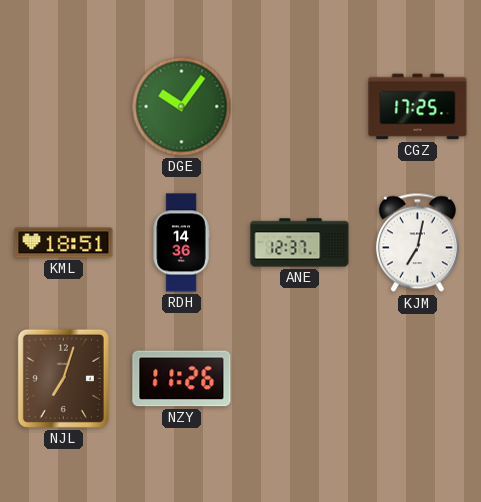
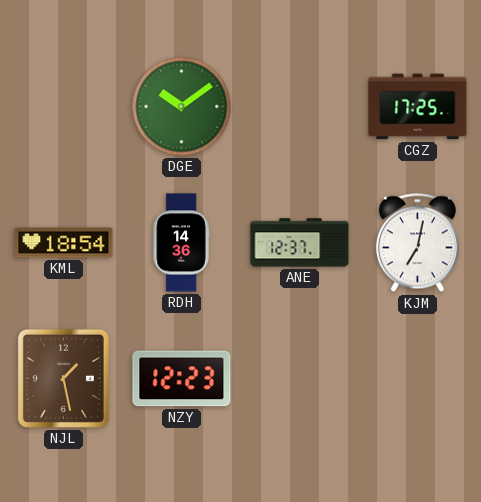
DGE: 10:06 -> 10:09 (182, 107)
KML: 18:51 -> 18:54 (64, 243)
NJL: 7:03 -> 1:28 (63, 378)
NZY: 11:26 -> 12:23 (182, 379)
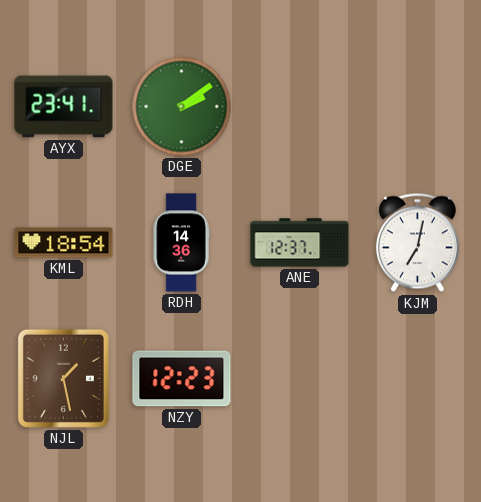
AYX: none -> 23:41 (64, 107)
DGE: 10:09 -> 2:09 (182, 107)
CGZ: 17:25 -> none (418, 107)
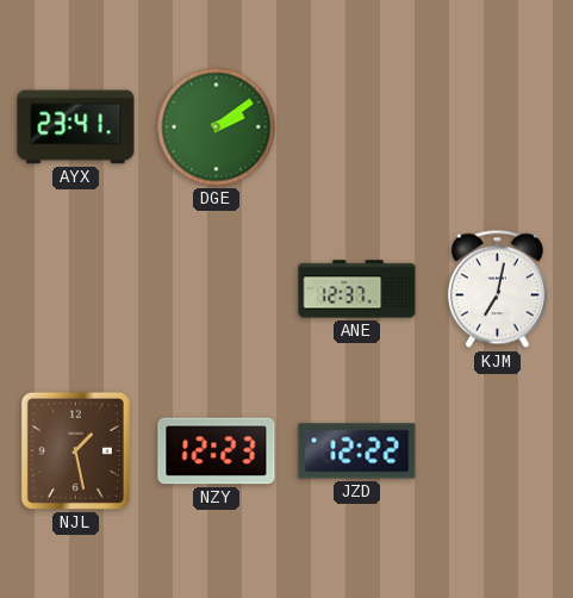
KML: 18:54 -> none (64, 243)
RDH: 14:36 -> none (181, 243)
JZD: none -> 12:22 (357, 451)
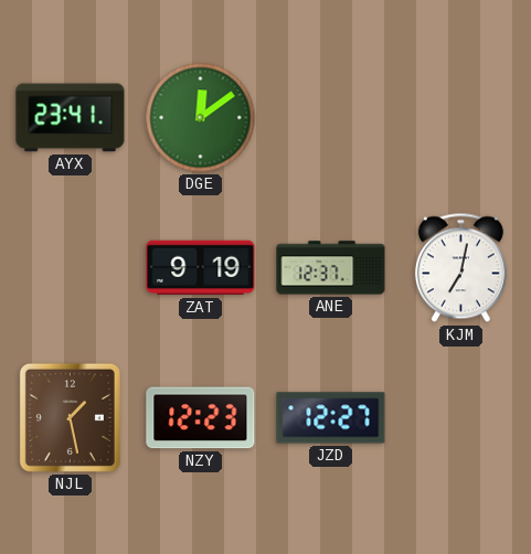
DGE: 2:09 -> 12:09 (201, 118)
ZAT: none -> 9:19 (201, 268)
JZD: 12:22 -> 12:27 (331, 418)
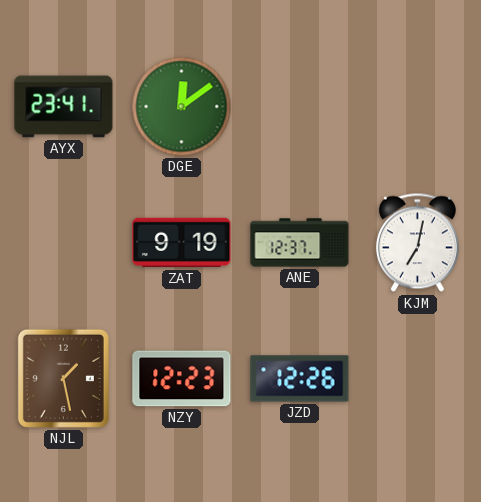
JZD: 12:27 -> 12:26 (300, 379)
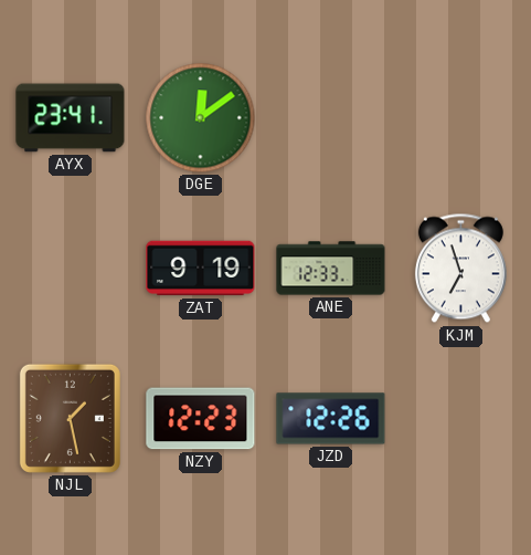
ANE: 12:37 -> 12:33 (331, 269)
KJM: 7:02 -> 6:57 (460, 269)
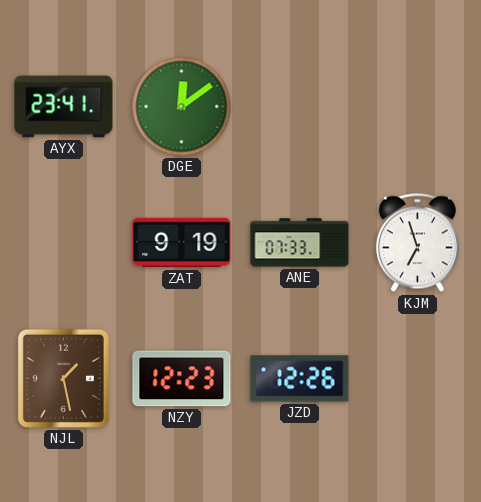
ANE: 12:33 -> 07:33 (300, 243)
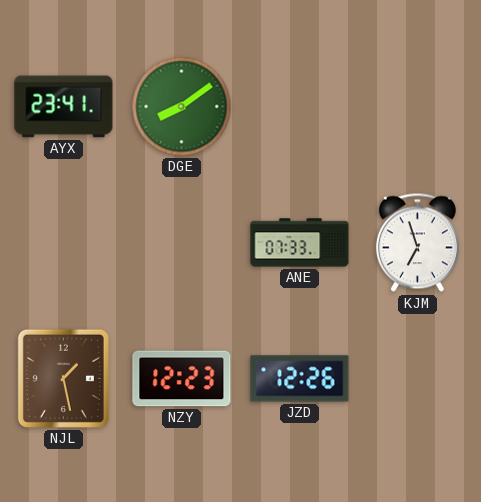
DGE: 12:09 -> 8:09 (182, 107)
ZAT: 9:19 -> none (182, 243)
